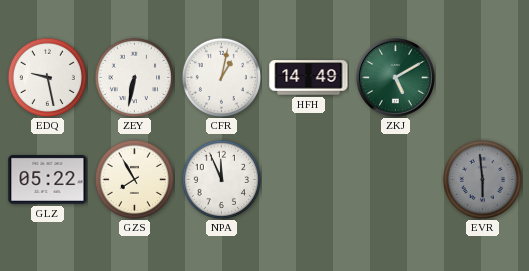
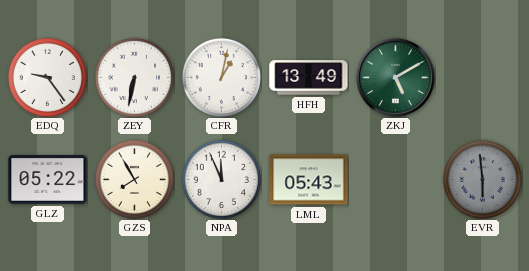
EDQ: 9:28 -> 9:24 (47, 77)
HFH: 14:49 -> 13:49 (309, 78)
LML: none -> 05:43 (309, 180)
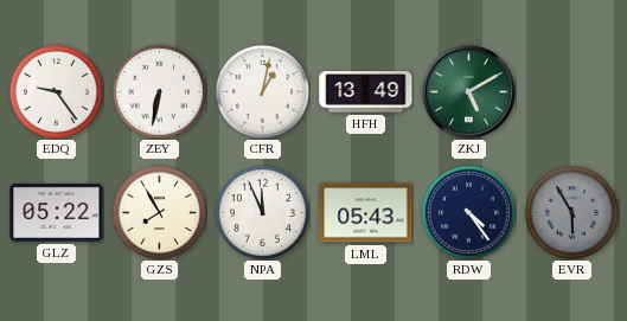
RDW: none -> 4:24 (468, 212)
EVR: 5:59 -> 5:55 (571, 212)
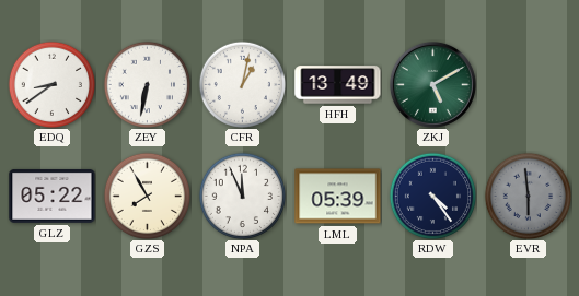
EDQ: 9:24 -> 8:39 (51, 84)
LML: 05:43 -> 05:39 (338, 197)
EVR: 5:55 -> 5:59 (528, 196)
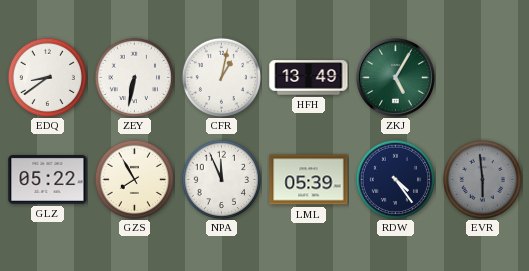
ZKJ: 5:10 -> 5:05 (395, 77)
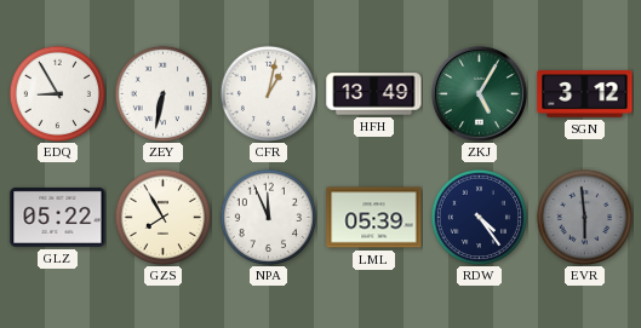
EDQ: 8:39 -> 8:55 (57, 93)
SGN: none -> 3:12 (585, 94)
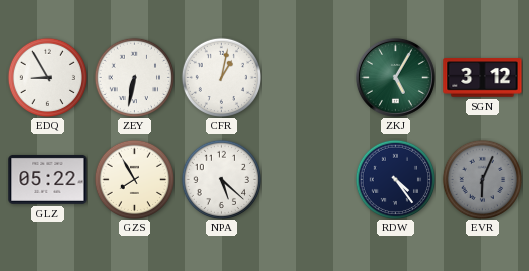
HFH: 13:49 -> none (374, 94)
NPA: 11:56 -> 5:22 (221, 179)
LML: 05:39 -> none (374, 218)
EVR: 5:59 -> 6:04 (482, 179)
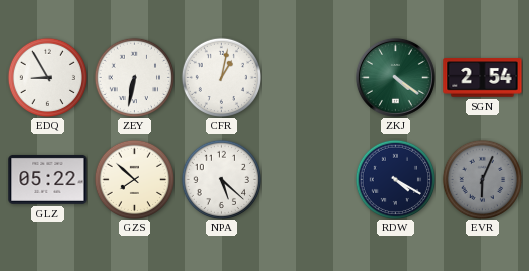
ZKJ: 5:05 -> 4:21 (395, 77)
SGN: 3:12 -> 2:54 (483, 78)
GZS: 7:55 -> 7:52 (134, 179)
RDW: 4:24 -> 4:20 (395, 179)
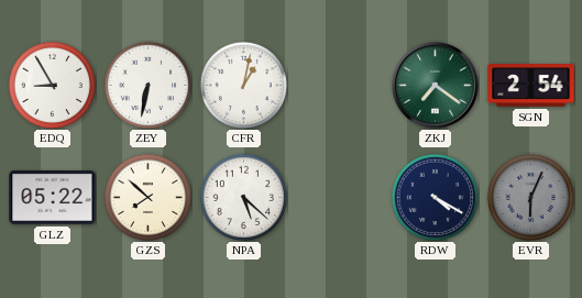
ZKJ: 4:21 -> 7:21 (435, 85)
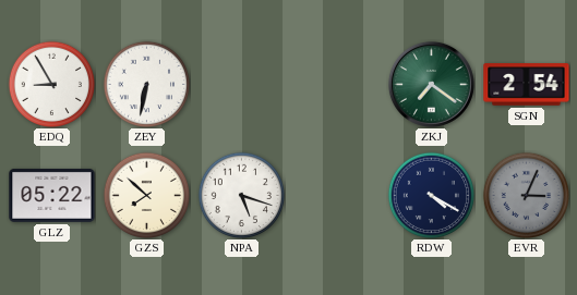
CFR: 1:02 -> none (243, 85)
NPA: 5:22 -> 5:18 (241, 195)
EVR: 6:04 -> 3:04 (526, 195)
